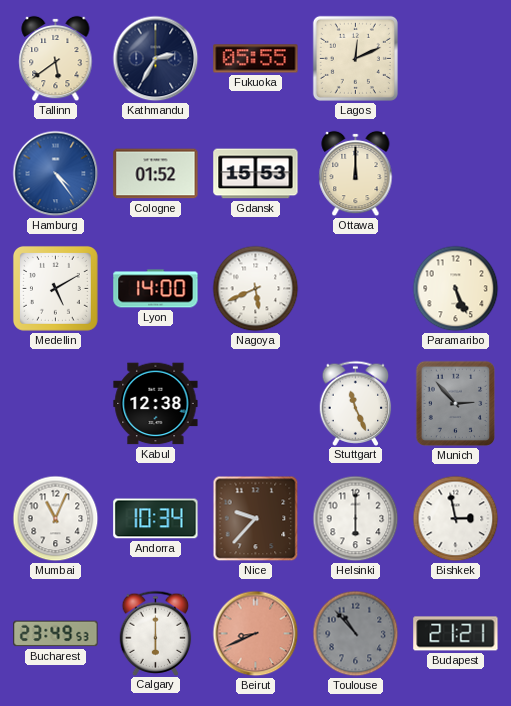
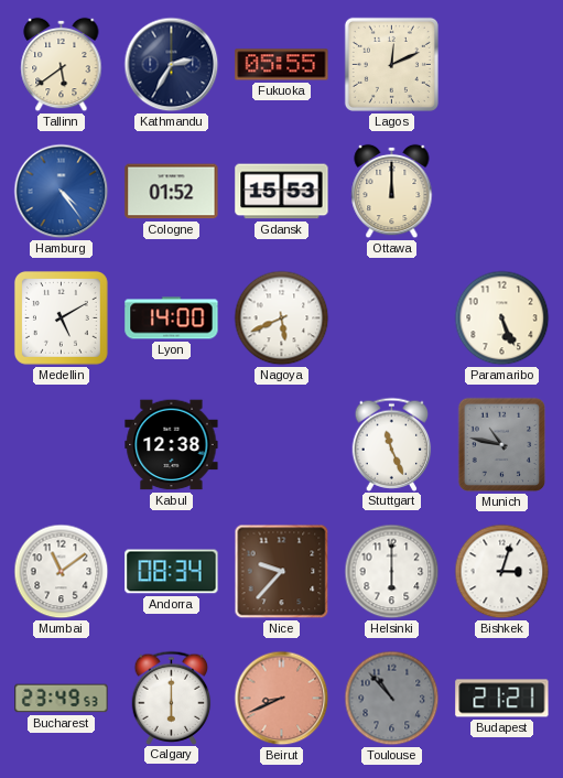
Munich: 2:53 -> 10:47 (502, 445)
Mumbai: 11:04 -> 11:09 (62, 572)
Andorra: 10:34 -> 08:34 (172, 572)
Bishkek: 2:58 -> 3:03 (502, 572)
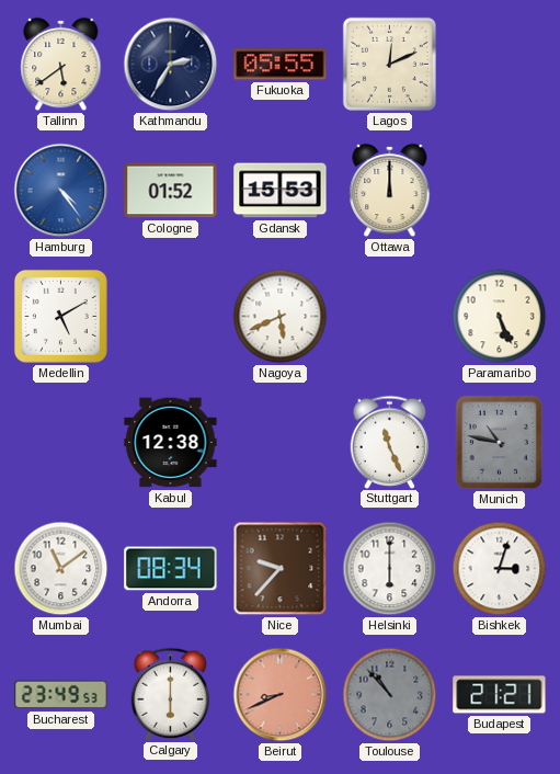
Lyon: 14:00 -> none (172, 318)
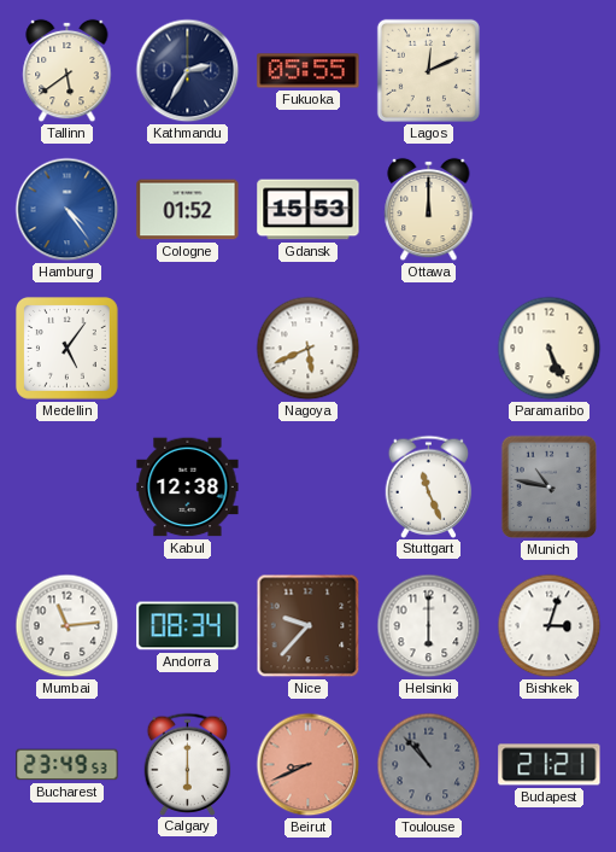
Medellin: 5:10 -> 5:06 (66, 348)
Mumbai: 11:09 -> 11:14 (68, 626)
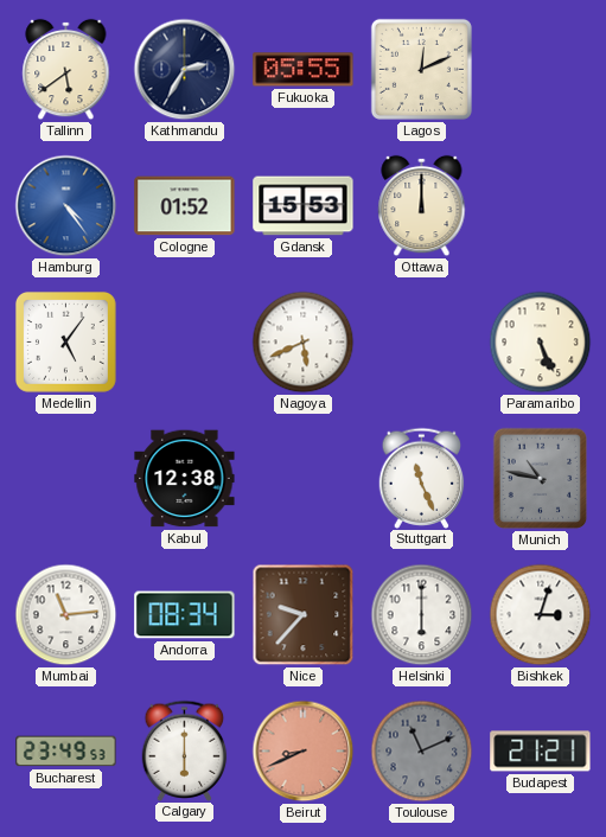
Toulouse: 10:53 -> 11:11 (422, 752)
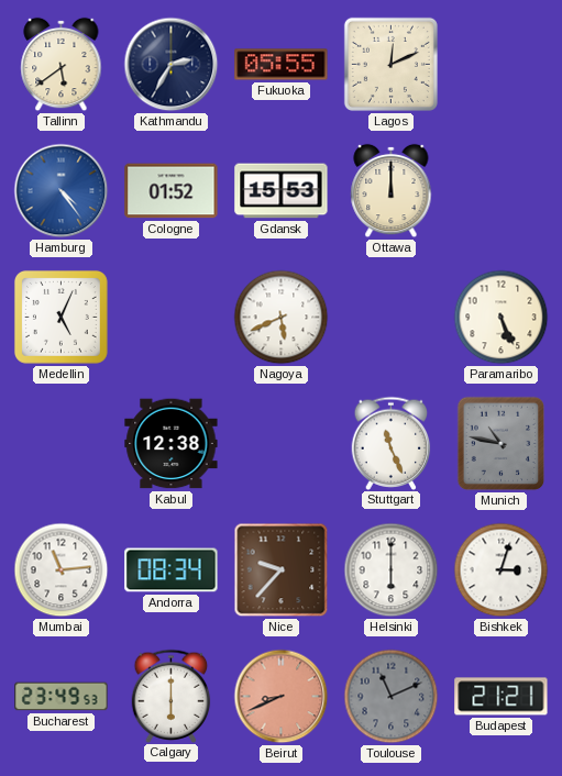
Medellin: 5:06 -> 5:04 (60, 317)
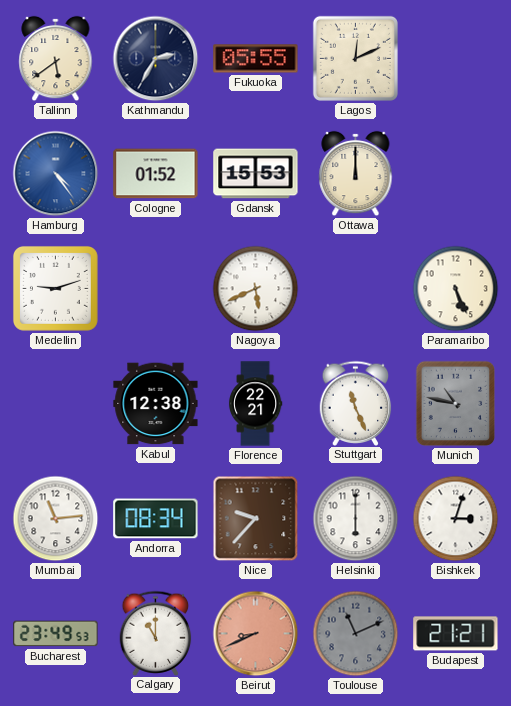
Medellin: 5:04 -> 9:12 (55, 288)
Florence: none -> 22:21 (255, 404)
Calgary: 6:00 -> 11:00 (156, 633)
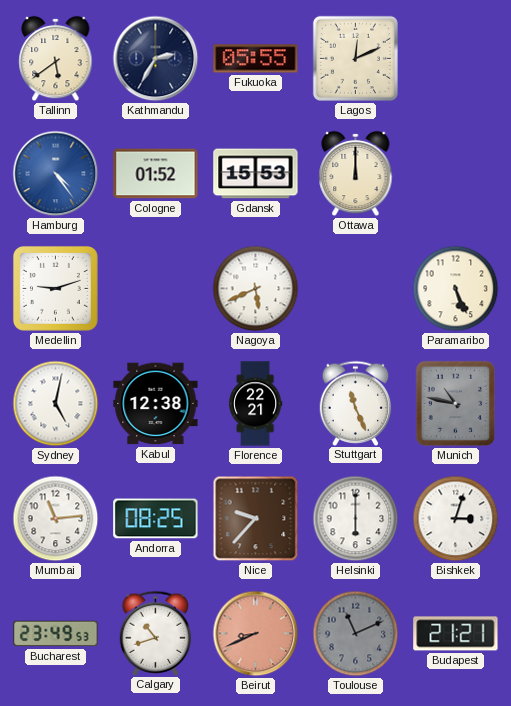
Sydney: none -> 5:02 (56, 404)
Andorra: 08:34 -> 08:25 (156, 519)
Calgary: 11:00 -> 10:42 (156, 633)
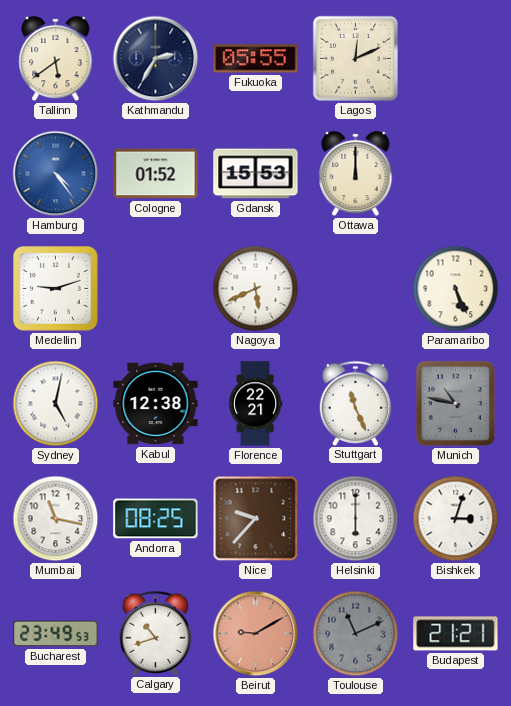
Mumbai: 11:14 -> 11:17 (56, 519)
Beirut: 8:41 -> 9:10 (256, 634)
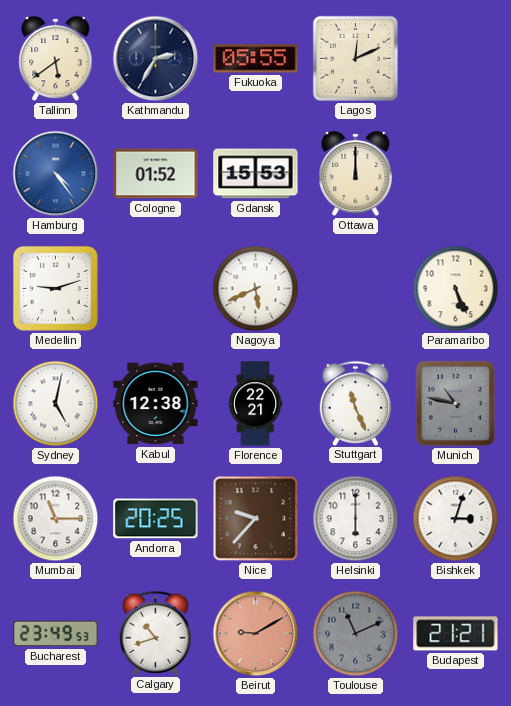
Mumbai: 11:17 -> 11:15 (56, 519)
Andorra: 08:25 -> 20:25 (156, 519)
